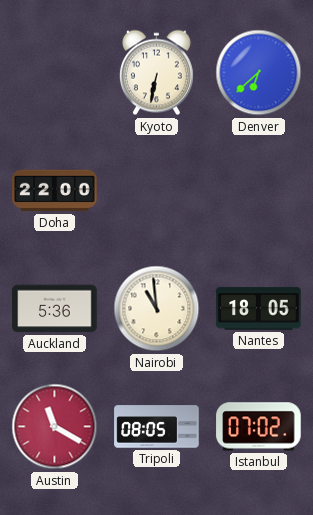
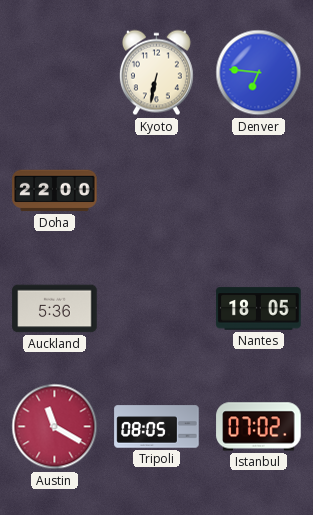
Denver: 6:38 -> 6:46 (259, 73)
Nairobi: 10:59 -> none (157, 309)
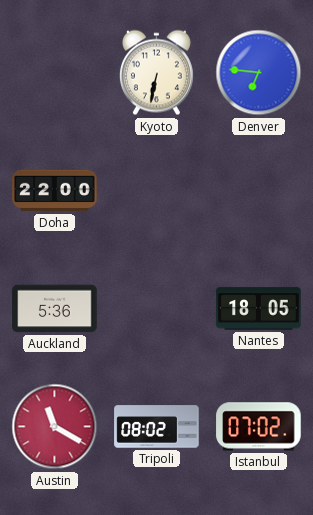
Tripoli: 08:05 -> 08:02 (157, 427)
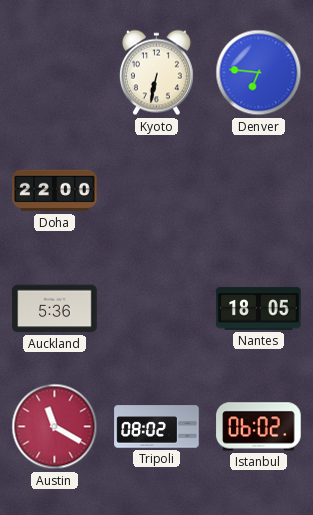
Istanbul: 07:02 -> 06:02 (259, 427)
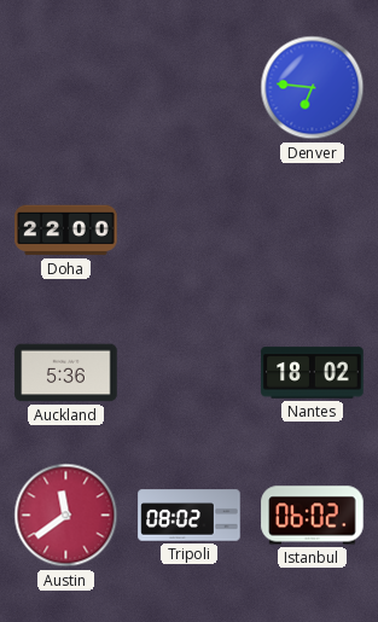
Kyoto: 6:32 -> none (156, 73)
Nantes: 18:05 -> 18:02 (313, 373)
Austin: 11:20 -> 11:39 (66, 516)
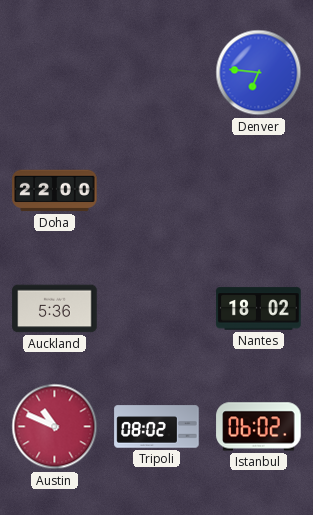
Austin: 11:39 -> 10:49 (55, 427)
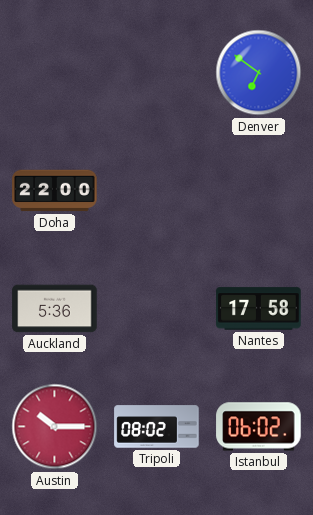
Denver: 6:46 -> 6:51 (259, 73)
Nantes: 18:02 -> 17:58 (259, 309)
Austin: 10:49 -> 10:15 (55, 427)
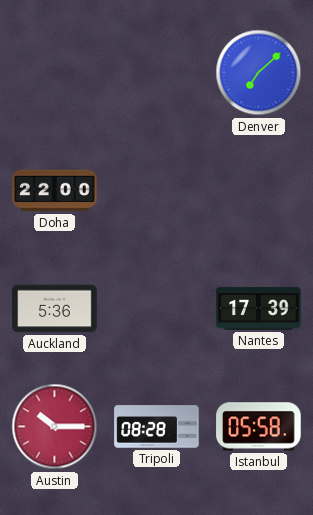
Denver: 6:51 -> 7:08 (259, 73)
Nantes: 17:58 -> 17:39 (259, 309)
Tripoli: 08:02 -> 08:28 (157, 427)
Istanbul: 06:02 -> 05:58 (259, 427)
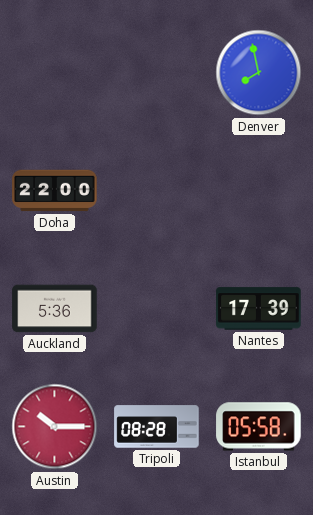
Denver: 7:08 -> 7:58 (259, 73)
